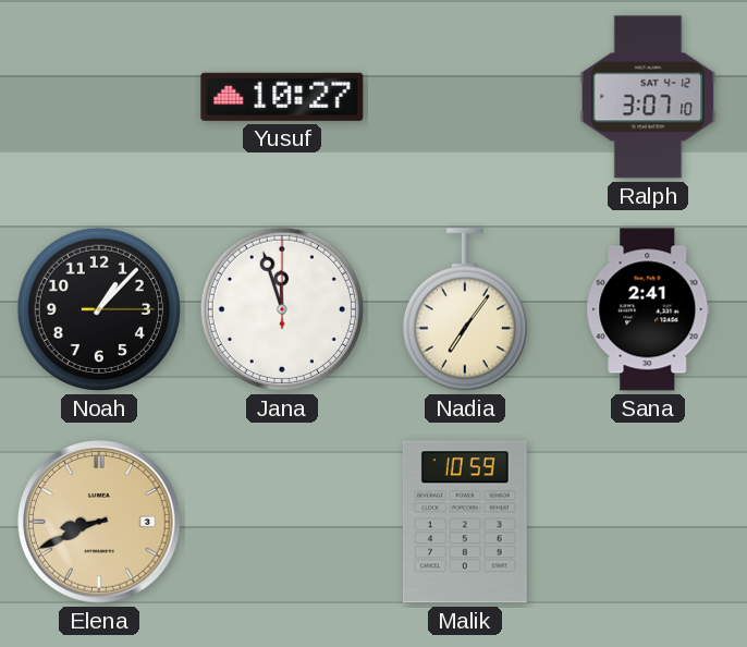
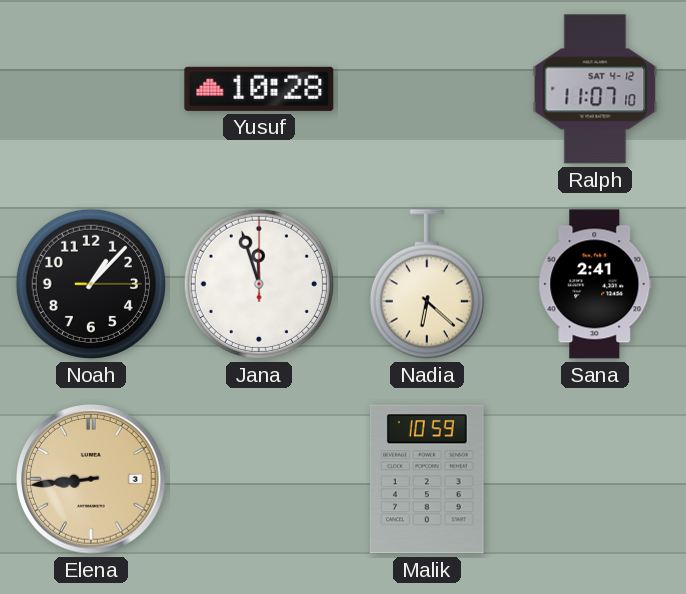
Yusuf: 10:27 -> 10:28 (259, 89)
Ralph: 3:07 -> 11:07 (595, 89)
Nadia: 7:06 -> 6:22 (427, 284)
Elena: 8:41 -> 8:44 (91, 479)
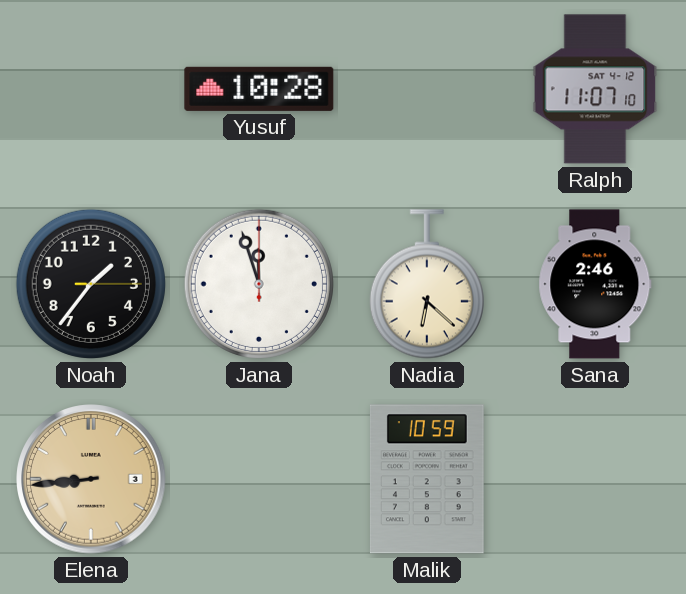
Noah: 1:07 -> 1:36 (91, 284)
Sana: 2:41 -> 2:46 (595, 284)
